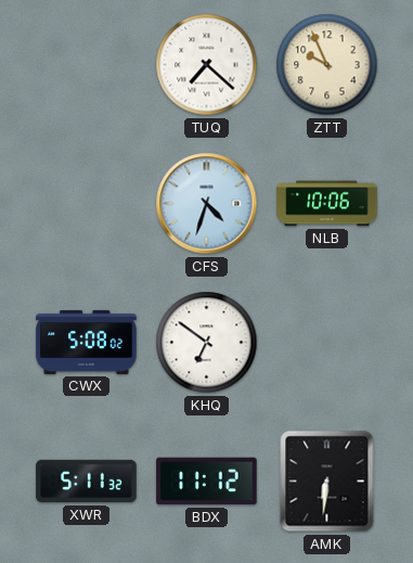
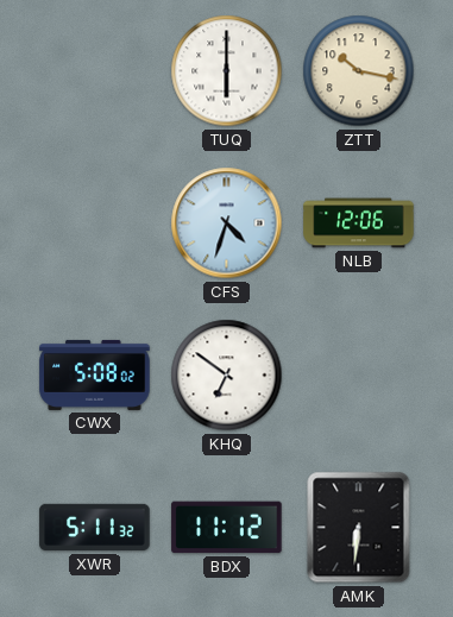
TUQ: 7:22 -> 6:00 (227, 71)
ZTT: 9:56 -> 10:17 (359, 71)
NLB: 10:06 -> 12:06 (359, 223)
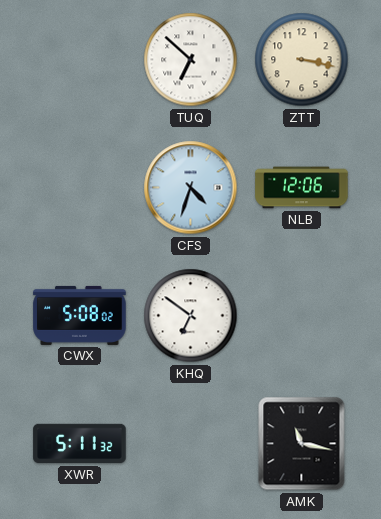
TUQ: 6:00 -> 6:52 (191, 60)
ZTT: 10:17 -> 3:17 (302, 60)
BDX: 11:12 -> none (227, 528)
AMK: 6:31 -> 11:17 (302, 444)
